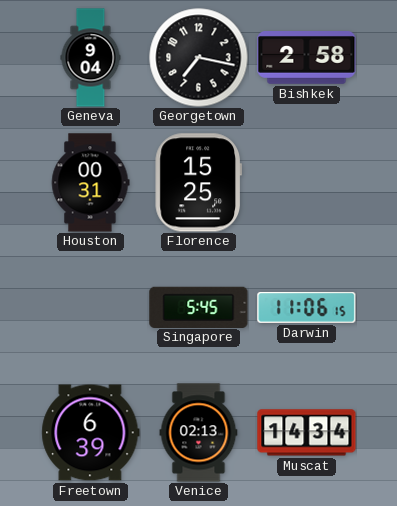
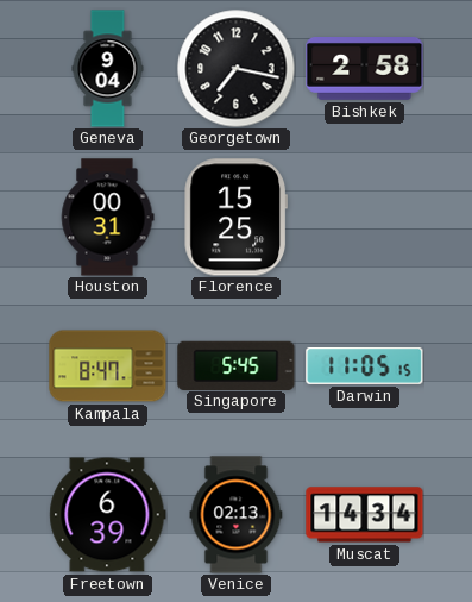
Kampala: none -> 8:47 (108, 366)
Darwin: 11:06 -> 11:05 (365, 365)
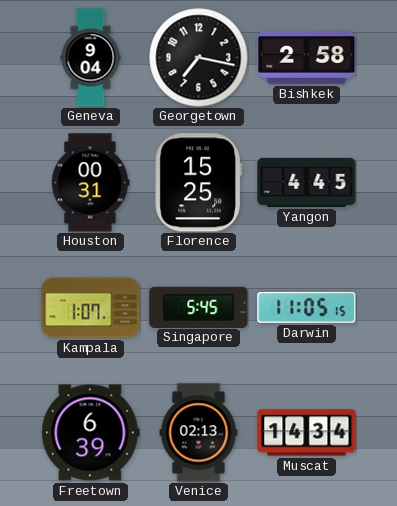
Yangon: none -> 4:45 (307, 182)
Kampala: 8:47 -> 1:07 (91, 308)
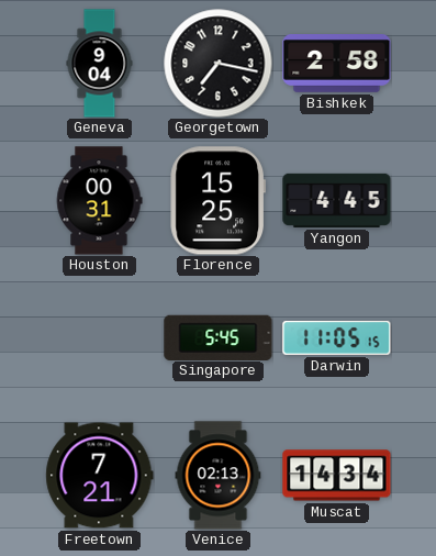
Kampala: 1:07 -> none (91, 308)
Freetown: 6:39 -> 7:21 (100, 476)
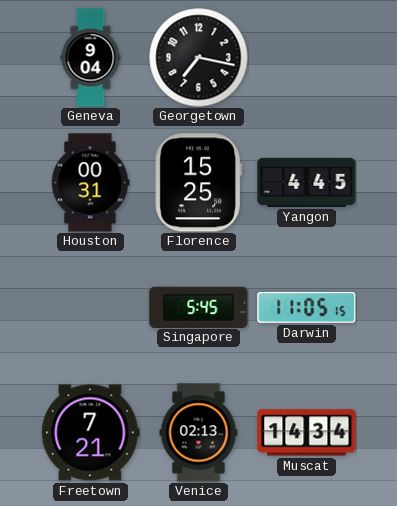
Bishkek: 2:58 -> none (337, 64)
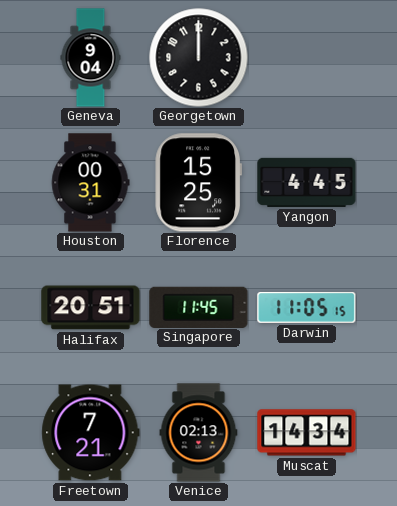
Georgetown: 7:17 -> 12:00 (199, 58)
Halifax: none -> 20:51 (91, 308)
Singapore: 5:45 -> 11:45 (199, 307)
